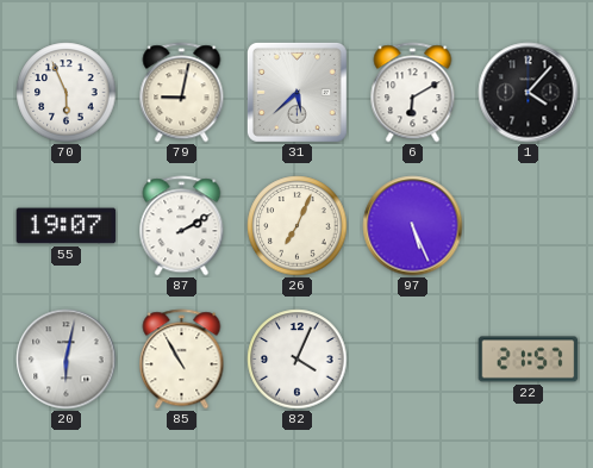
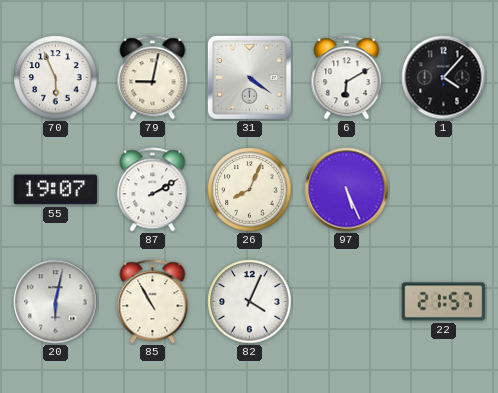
31: 5:38 -> 4:21 (249, 77)
26: 7:04 -> 8:04 (250, 190)
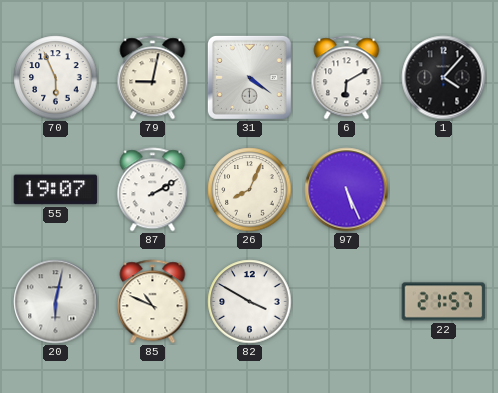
85: 10:55 -> 10:49 (153, 302)
82: 4:04 -> 3:50 (250, 302)
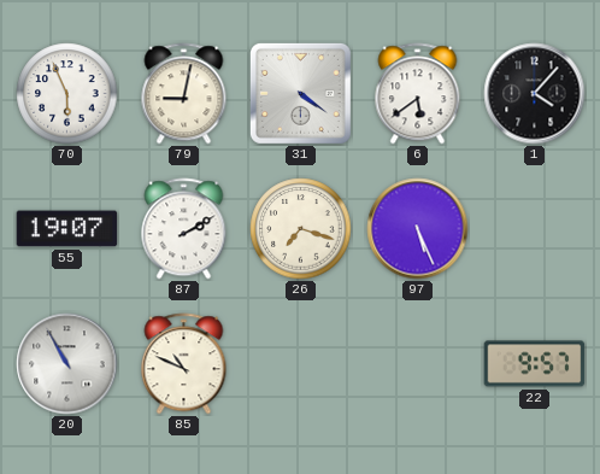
6: 6:10 -> 5:39 (418, 94)
26: 8:04 -> 7:18 (301, 229)
20: 6:02 -> 10:55 (67, 364)
82: 3:50 -> none (250, 302)
22: 21:57 -> 9:57 (535, 364)
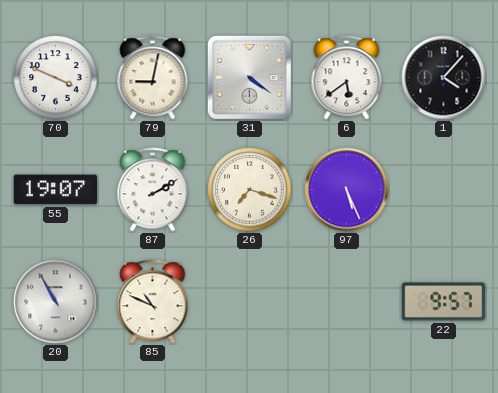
70: 5:56 -> 3:49 (56, 78)
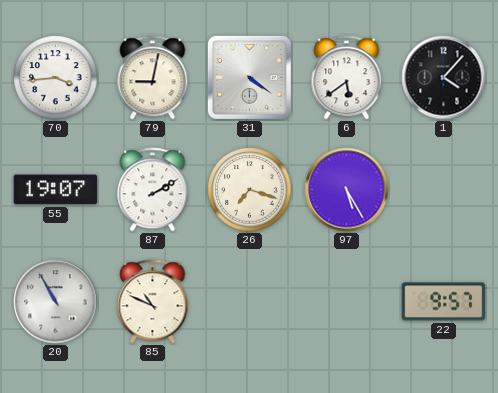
70: 3:49 -> 3:44 (56, 78)
97: 5:26 -> 5:25 (347, 190)
